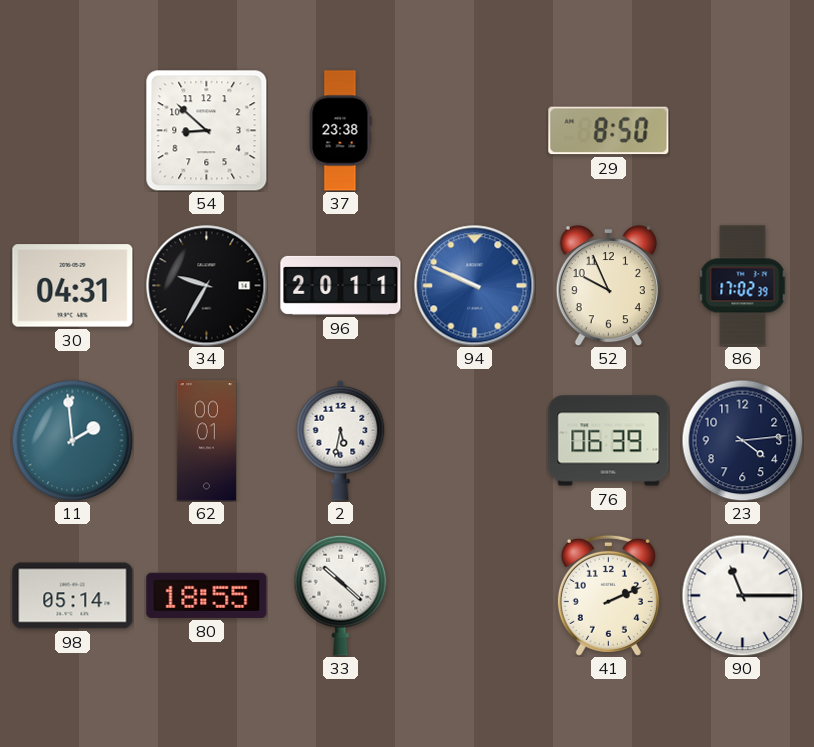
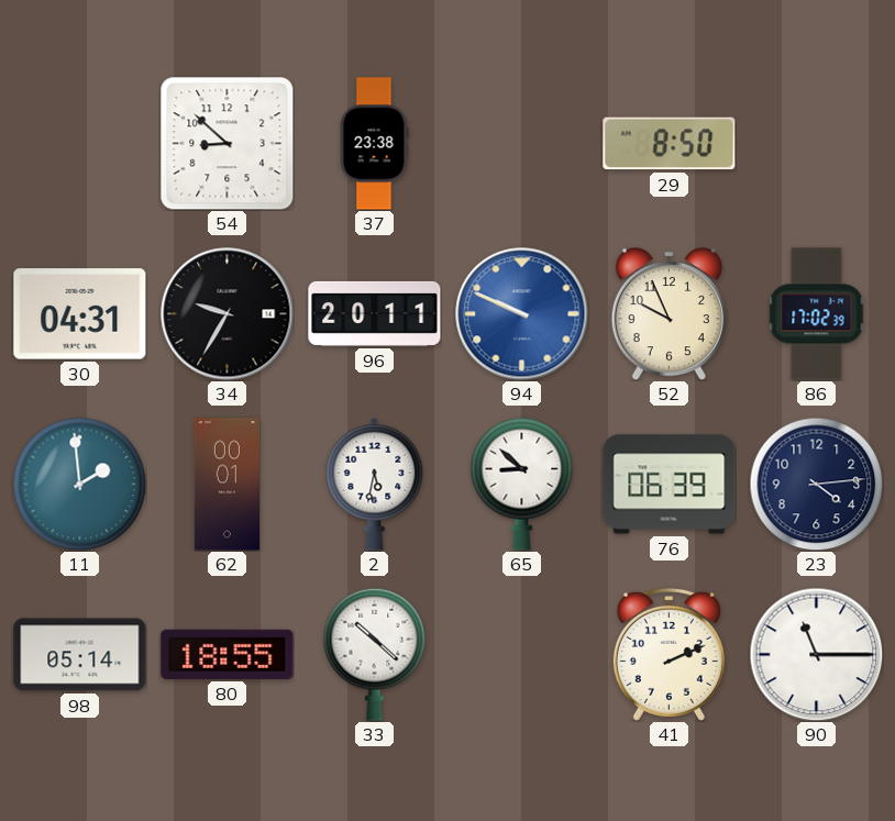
65: none -> 8:52 (522, 484)
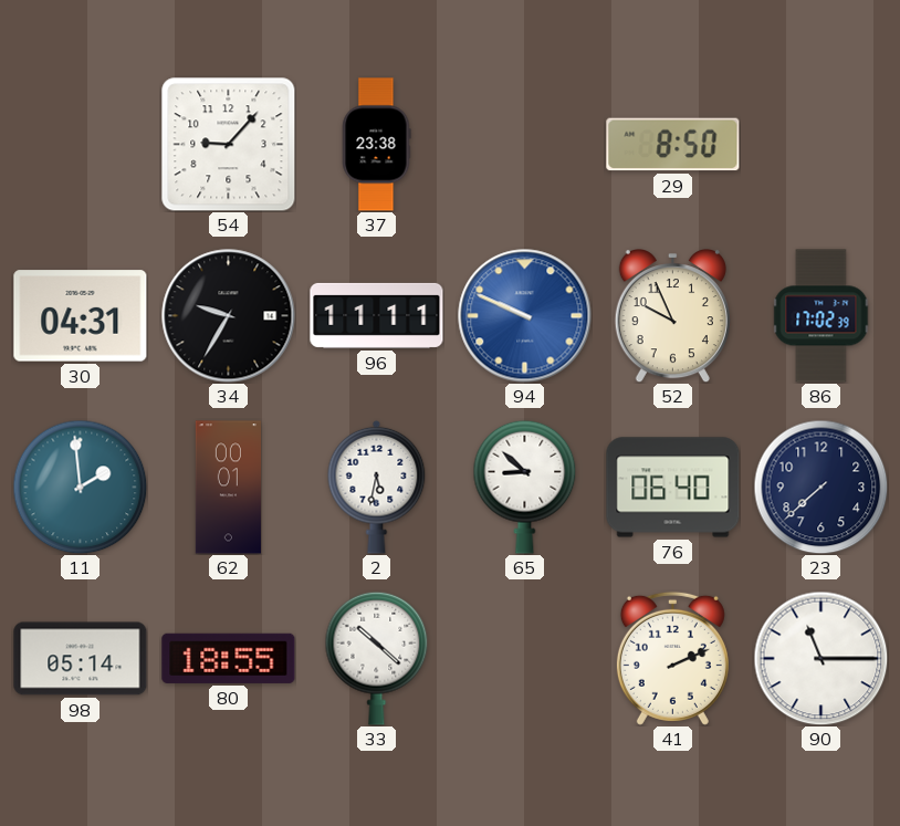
54: 8:52 -> 9:07 (229, 145)
96: 20:11 -> 11:11 (377, 315)
76: 06:39 -> 06:40 (673, 488)
23: 4:14 -> 7:38 (820, 487)
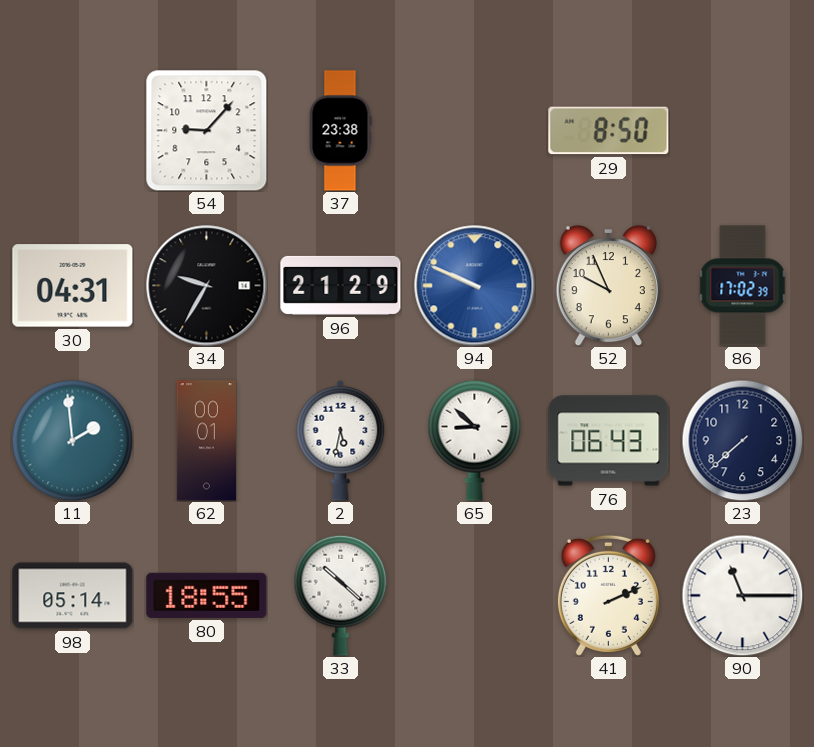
96: 11:11 -> 21:29 (341, 285)
76: 06:40 -> 06:43 (609, 441)
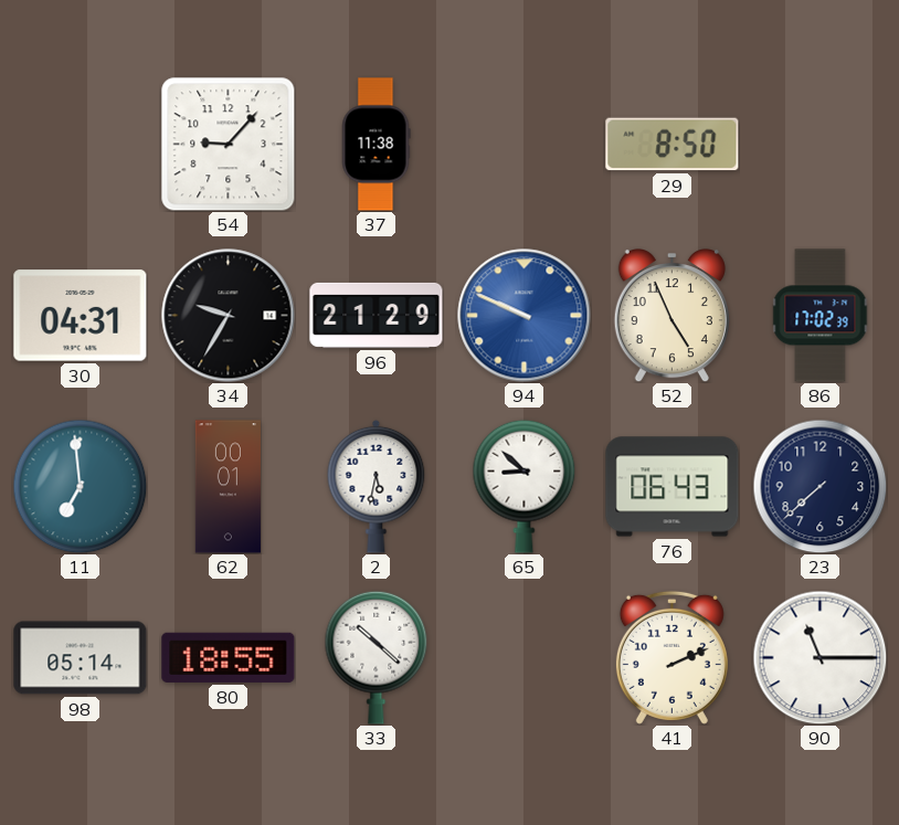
37: 23:38 -> 11:38 (376, 145)
52: 9:56 -> 4:56 (671, 316)
11: 1:59 -> 6:59 (80, 486)
